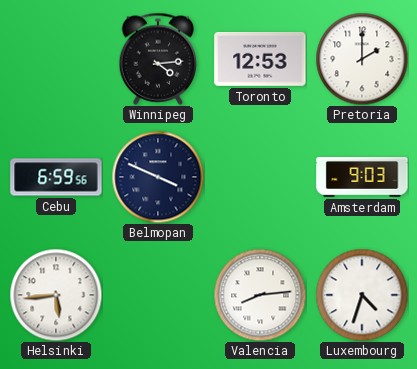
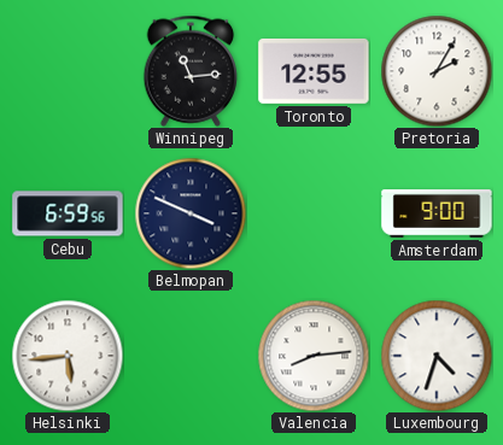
Winnipeg: 4:14 -> 11:14 (191, 71)
Toronto: 12:53 -> 12:55 (314, 71)
Pretoria: 2:00 -> 2:05 (437, 71)
Amsterdam: 9:03 -> 9:00 (437, 213)
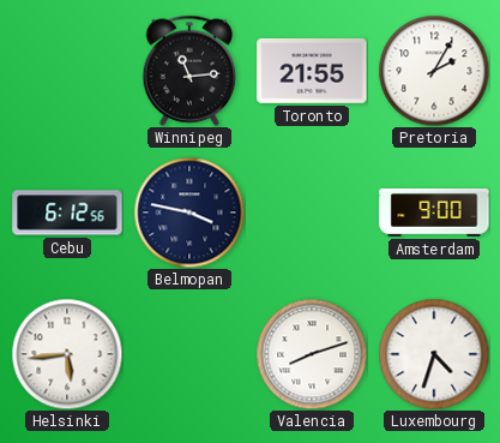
Toronto: 12:55 -> 21:55 (312, 71)
Cebu: 6:59 -> 6:12 (67, 212)
Belmopan: 3:49 -> 3:47 (189, 212)
Valencia: 8:14 -> 8:12 (312, 354)
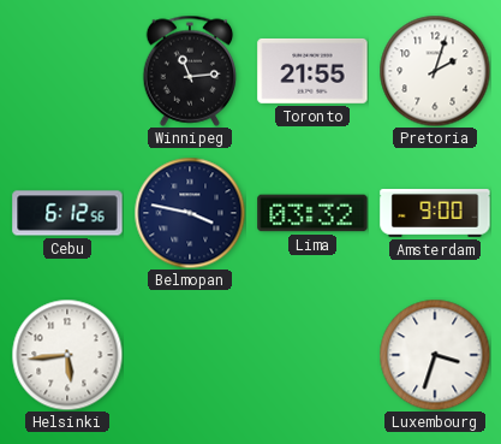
Pretoria: 2:05 -> 2:03 (435, 71)
Lima: none -> 03:32 (312, 213)
Valencia: 8:12 -> none (312, 354)
Luxembourg: 4:33 -> 3:33 (435, 355)
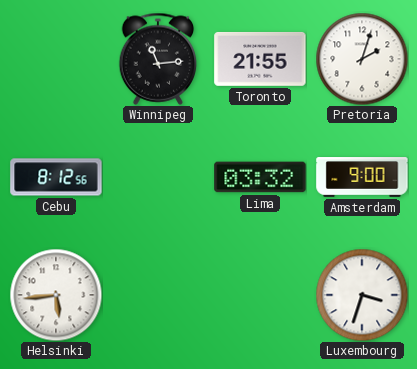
Cebu: 6:12 -> 8:12 (56, 177)
Belmopan: 3:47 -> none (190, 213)
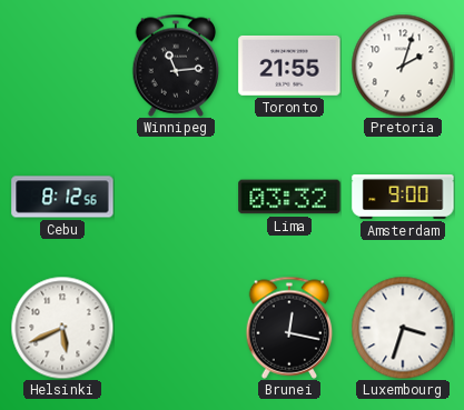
Helsinki: 5:44 -> 5:41 (62, 328)
Brunei: none -> 12:17 (289, 328)
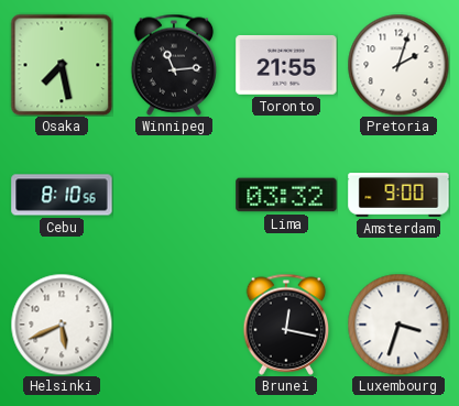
Osaka: none -> 7:28 (62, 65)
Cebu: 8:12 -> 8:10 (62, 195)
